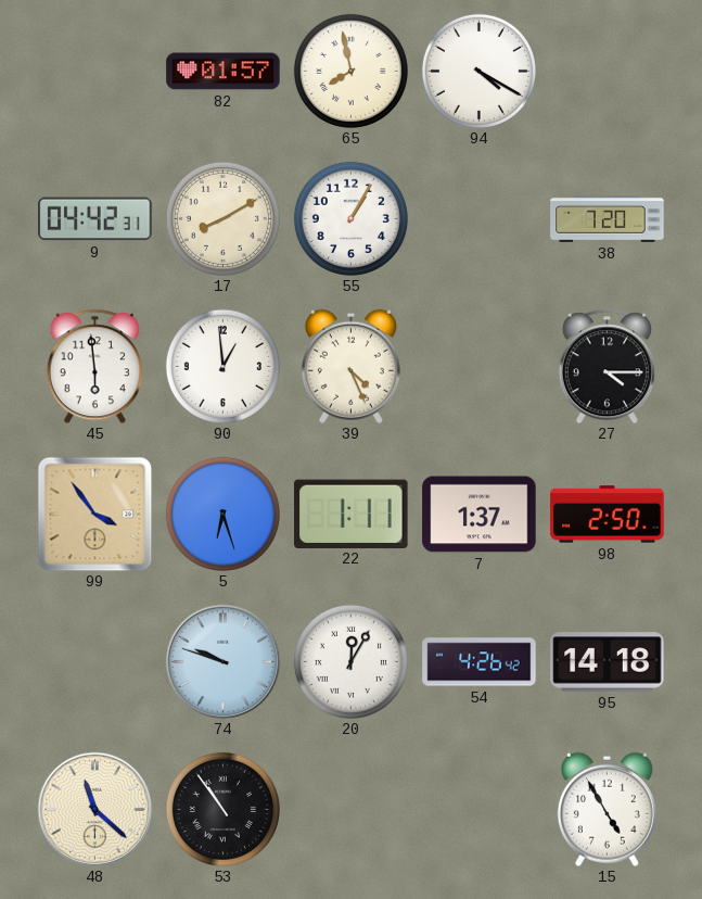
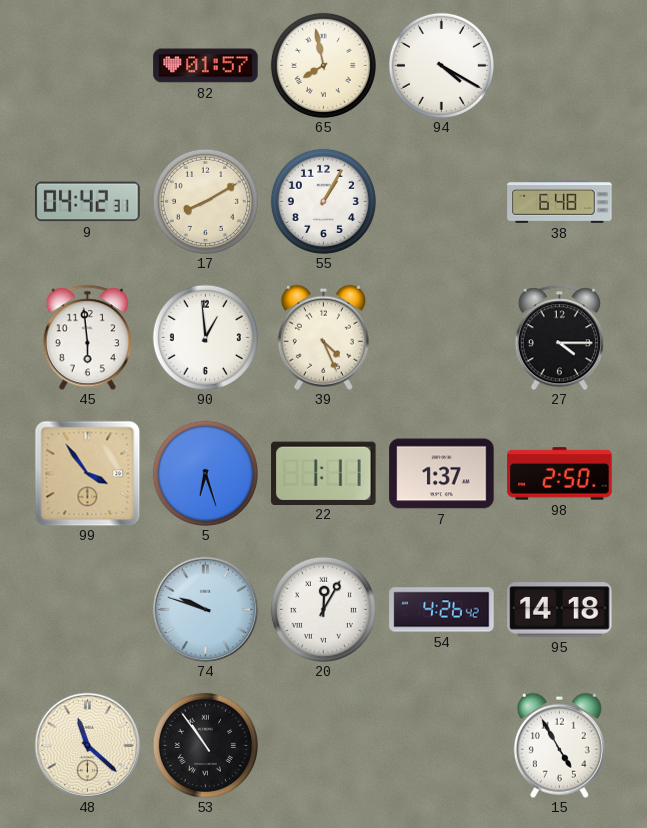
38: 7:20 -> 6:48 (560, 202)
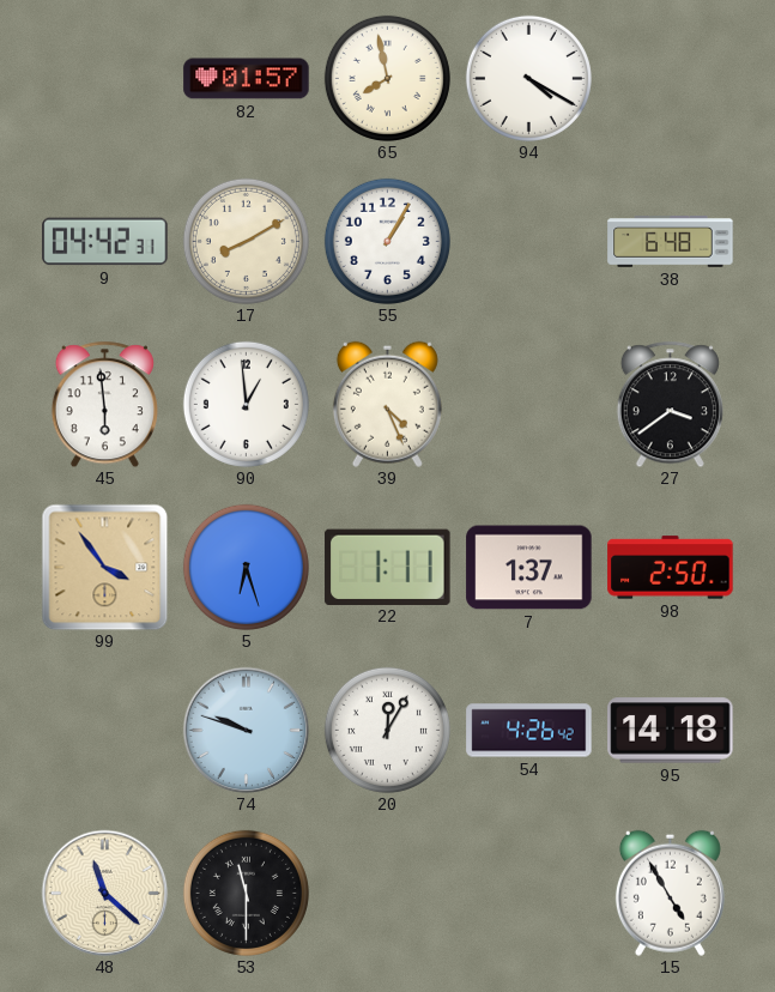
27: 4:15 -> 3:39 (670, 404)
53: 10:54 -> 11:30 (246, 893)
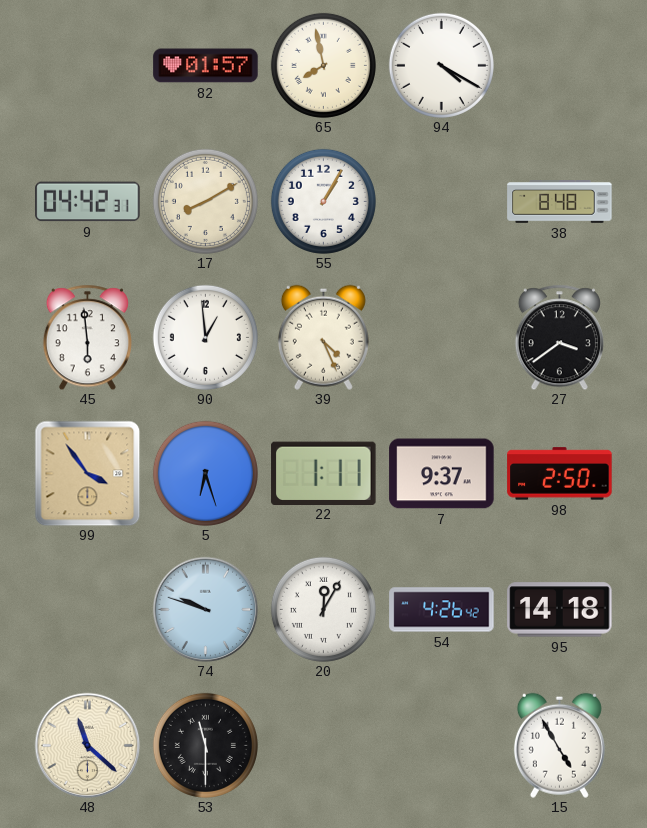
38: 6:48 -> 8:48 (560, 202)
7: 1:37 -> 9:37 (442, 474)
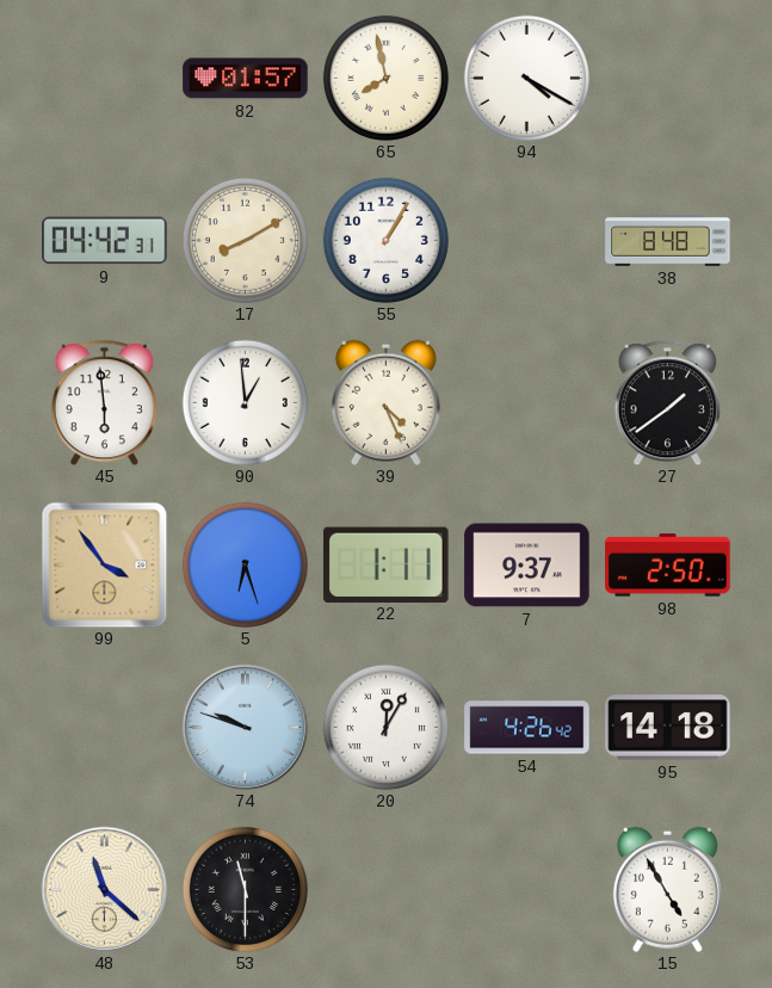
27: 3:39 -> 1:39 (667, 402)
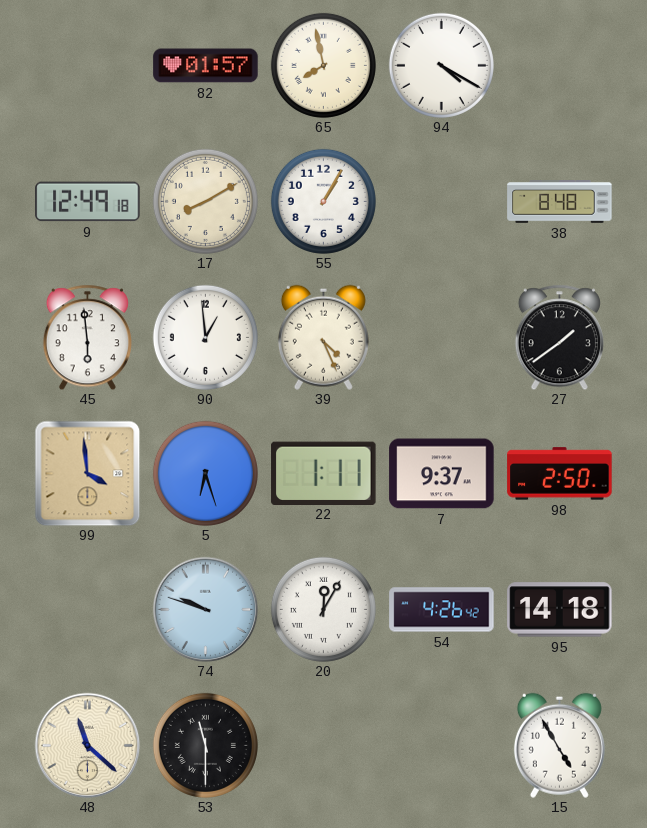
9: 04:42 -> 12:49 (88, 202)
99: 3:54 -> 3:59 (87, 473)
